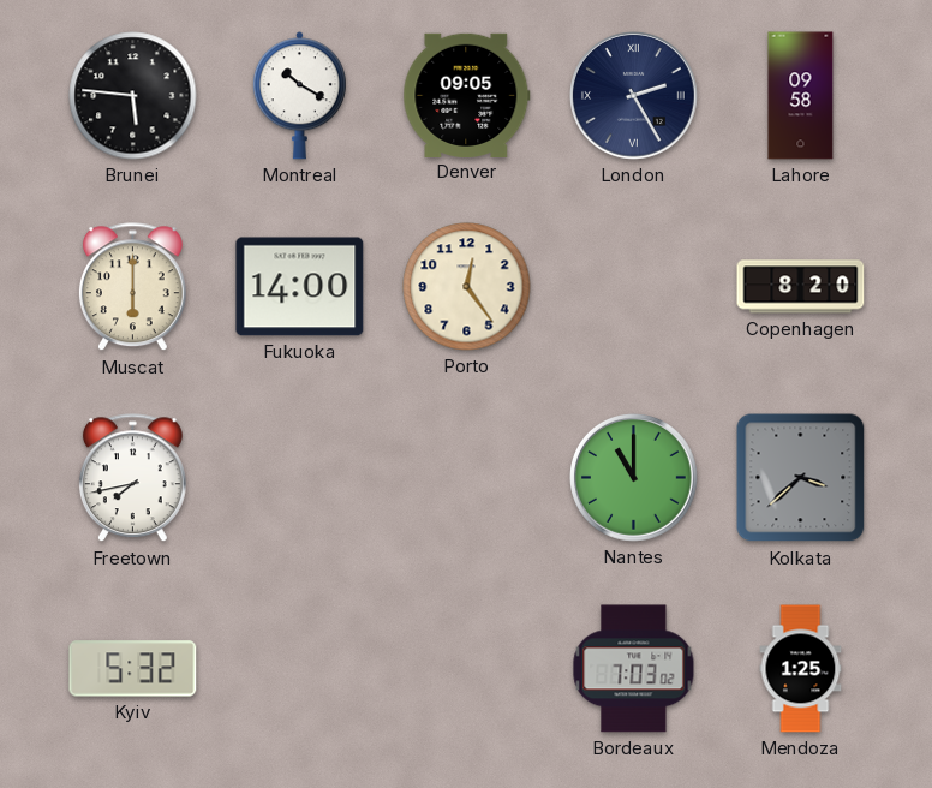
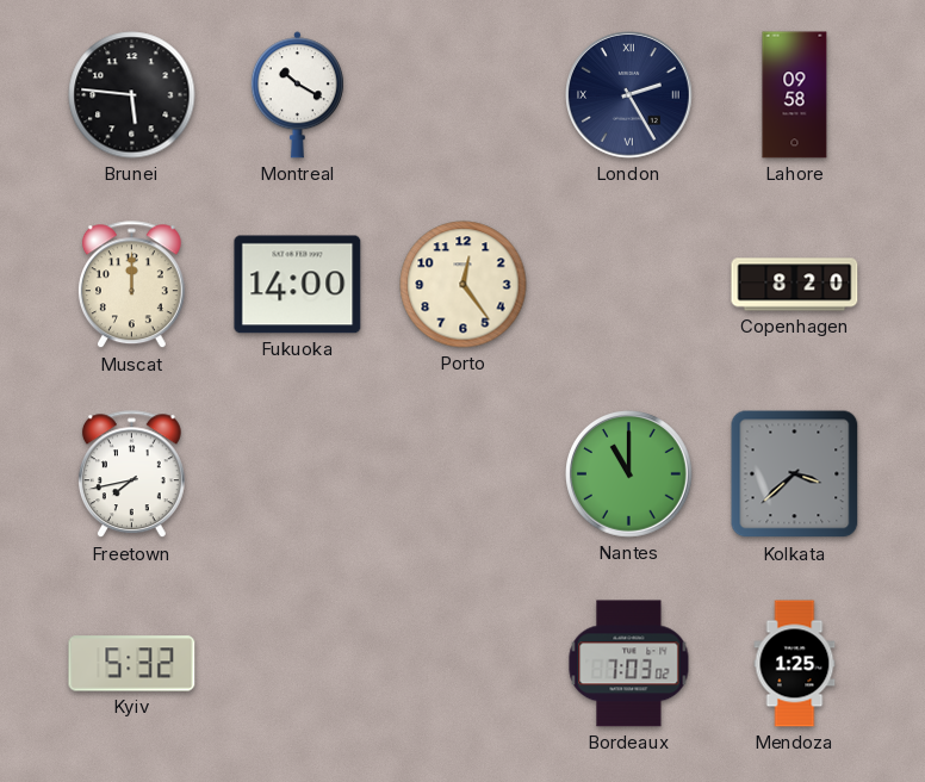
Denver: 09:05 -> none (467, 95)
Muscat: 6:00 -> 12:00 (131, 285)
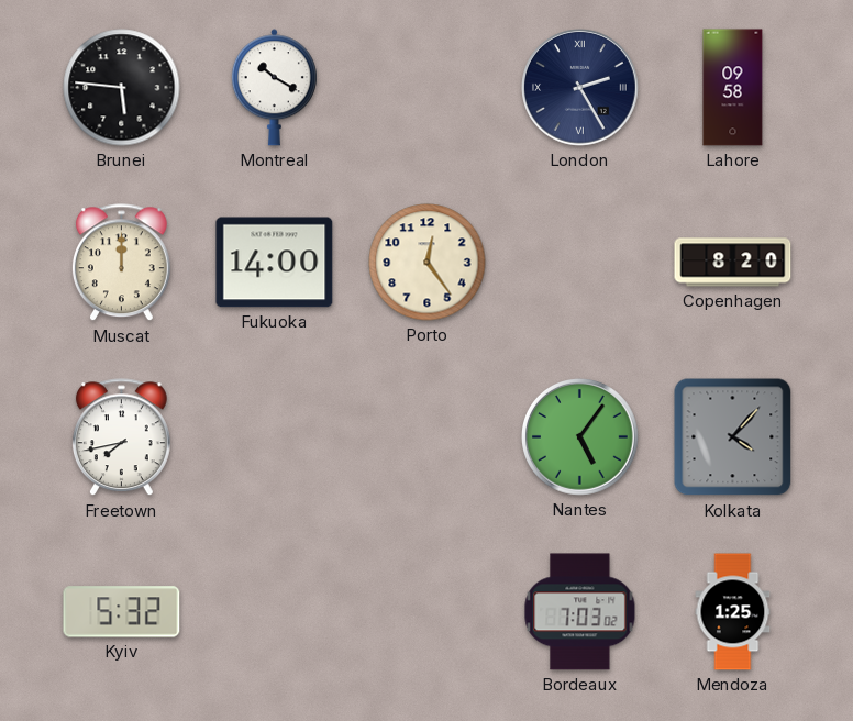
Nantes: 11:00 -> 5:06 (580, 437)
Kolkata: 3:38 -> 4:07 (733, 437)
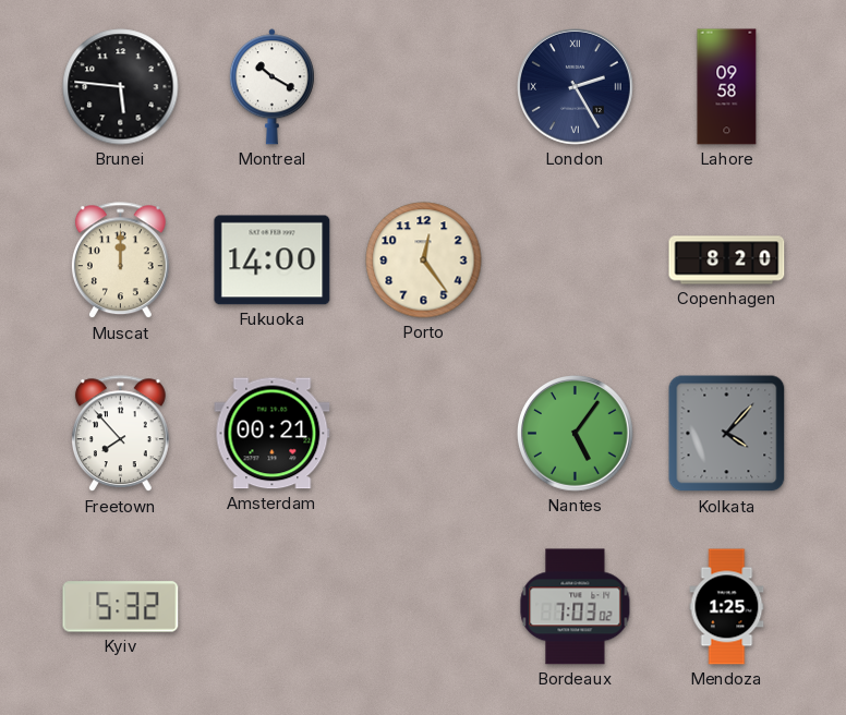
Freetown: 7:43 -> 7:53 (120, 434)
Amsterdam: none -> 00:21 (273, 434)
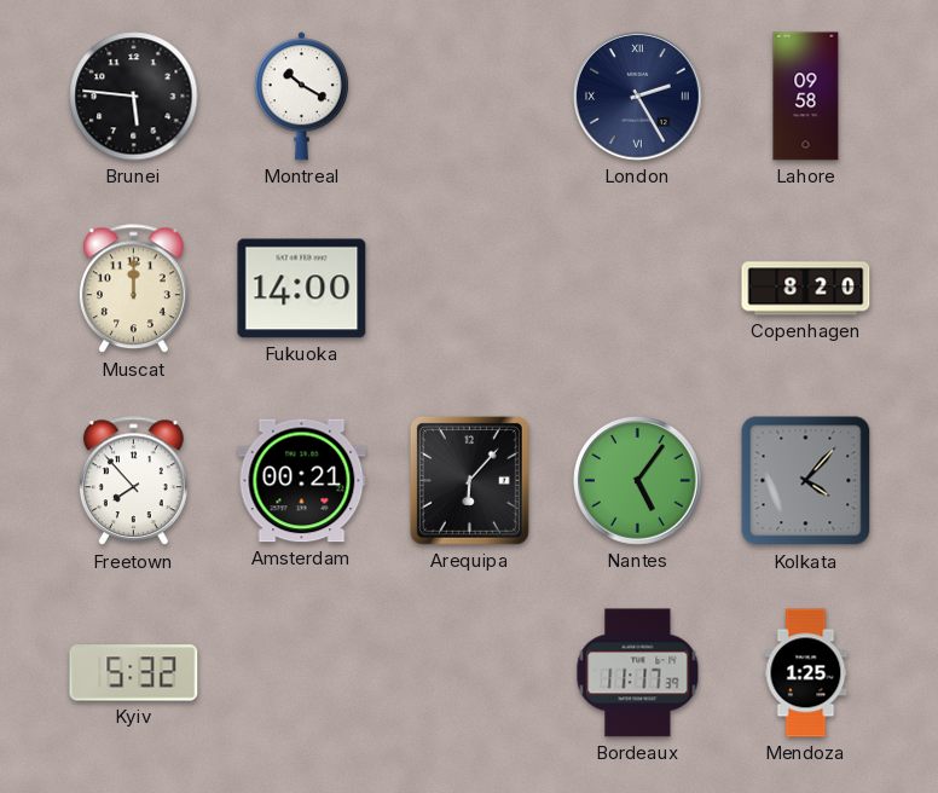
Porto: 12:24 -> none (424, 260)
Arequipa: none -> 6:07 (469, 480)
Bordeaux: 7:03 -> 11:17 (638, 673)
